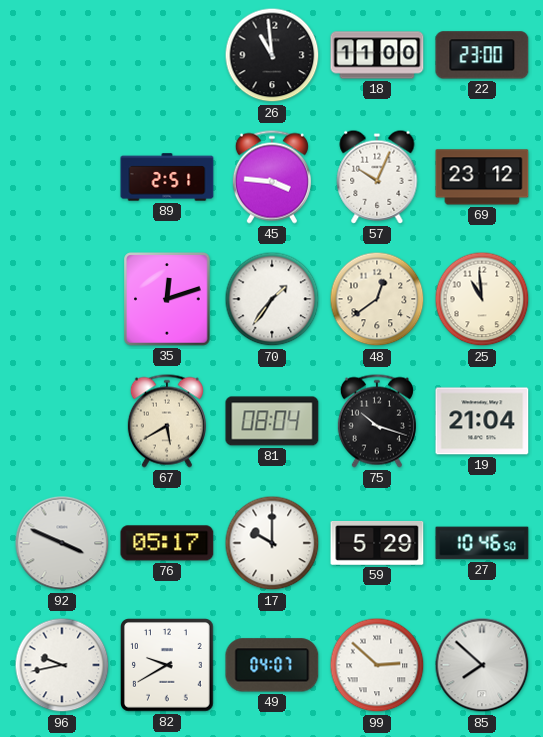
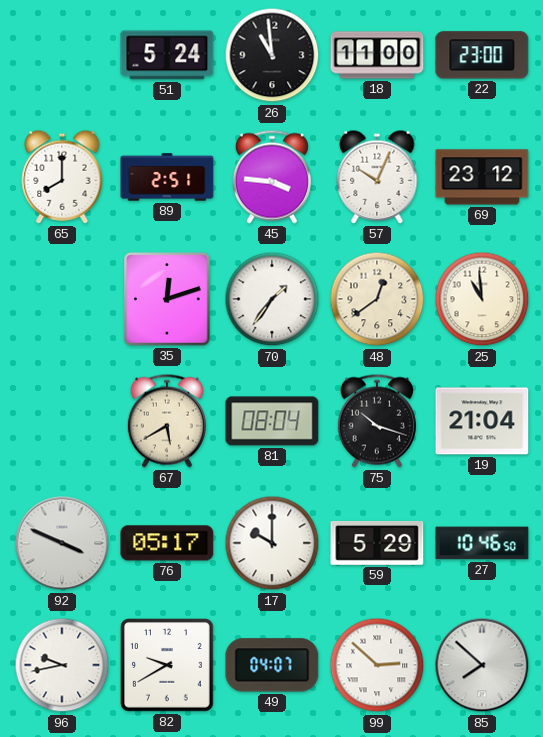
51: none -> 5:24 (167, 55)
65: none -> 8:00 (62, 177)
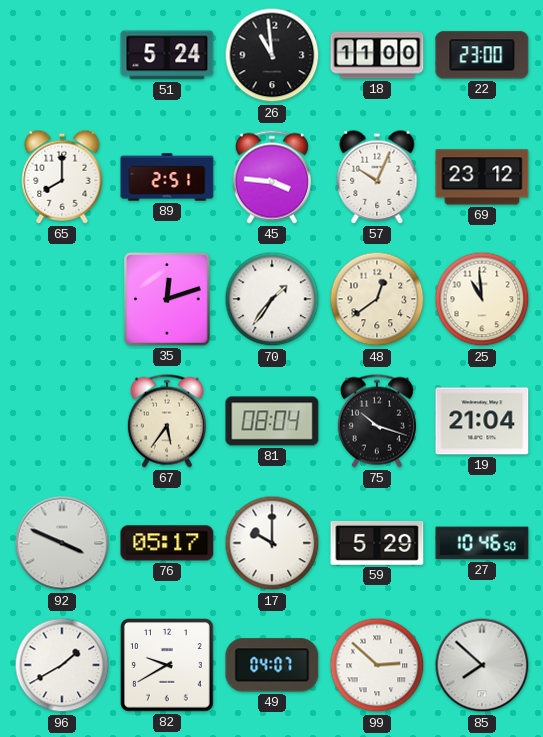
67: 5:40 -> 5:36 (167, 421)
96: 9:43 -> 1:40 (62, 665)
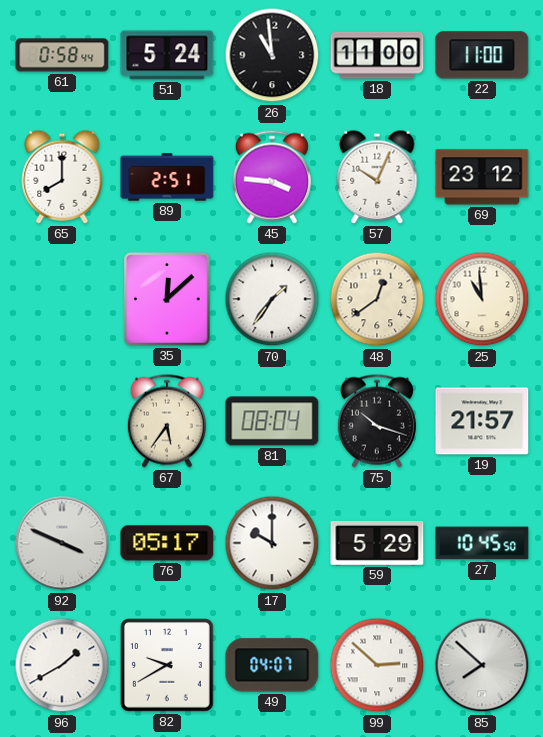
61: none -> 0:58 (62, 55)
22: 23:00 -> 11:00 (482, 55)
35: 12:12 -> 12:08 (167, 299)
19: 21:04 -> 21:57 (482, 421)
27: 10:46 -> 10:45 (482, 543)
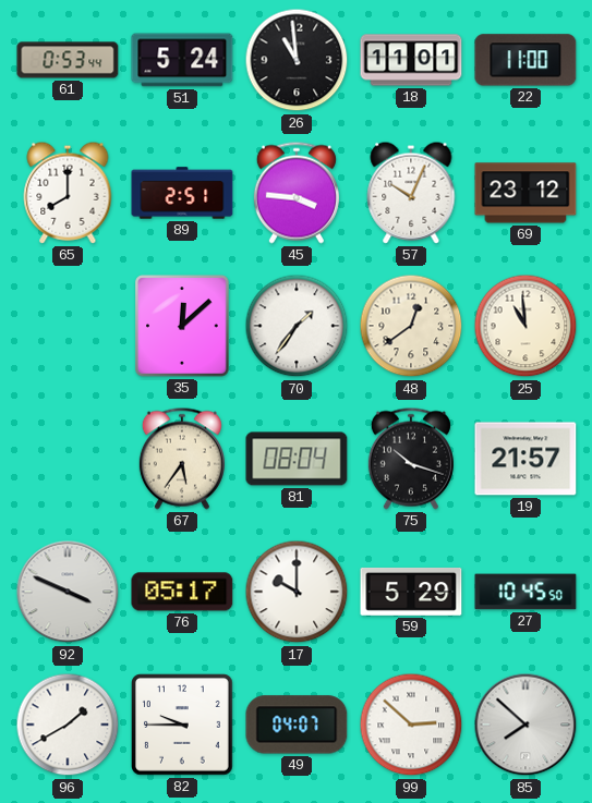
61: 0:58 -> 0:53 (68, 60)
18: 11:00 -> 11:01 (411, 60)
82: 9:40 -> 9:45 (183, 726)
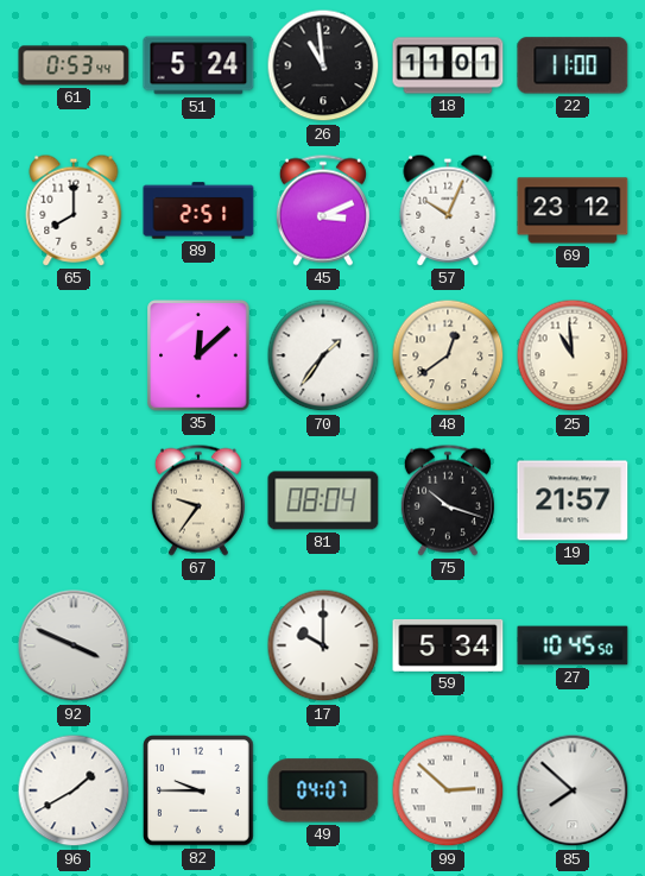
45: 3:46 -> 3:11 (323, 210)
67: 5:36 -> 9:36 (198, 500)
76: 05:17 -> none (182, 592)
59: 5:29 -> 5:34 (448, 645)
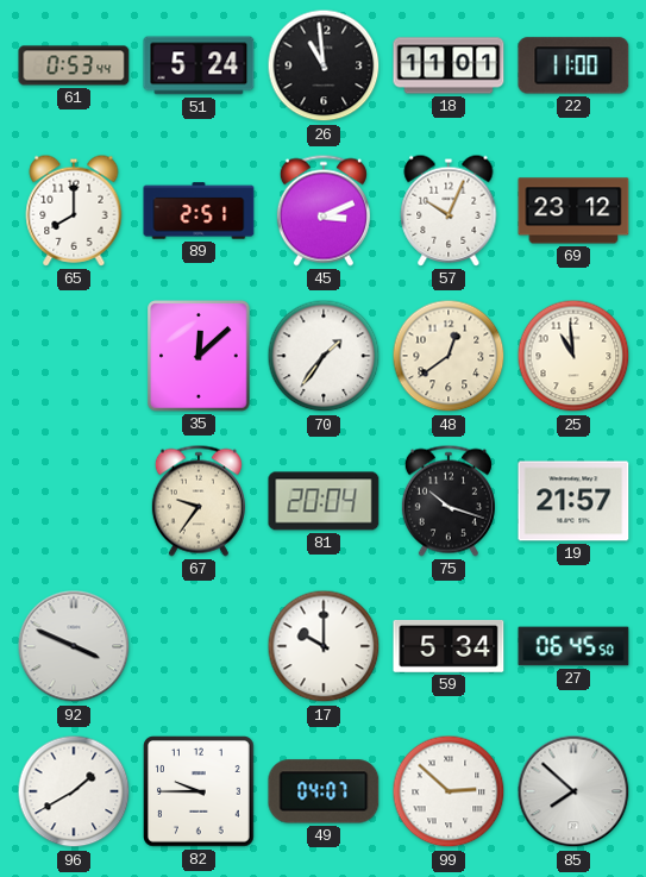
81: 08:04 -> 20:04 (324, 501)
27: 10:45 -> 06:45 (573, 646)
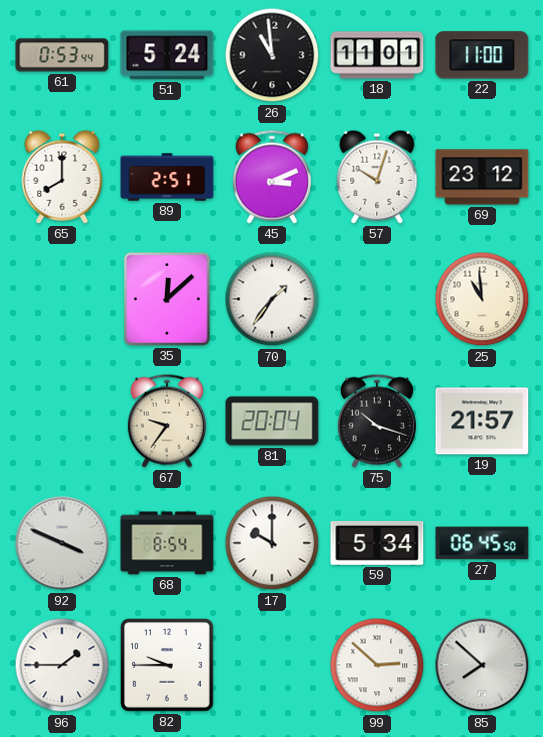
57: 10:04 -> 10:03 (377, 177)
48: 12:39 -> none (449, 356)
68: none -> 8:54 (167, 543)
96: 1:40 -> 1:45 (62, 665)
49: 04:07 -> none (324, 791)
